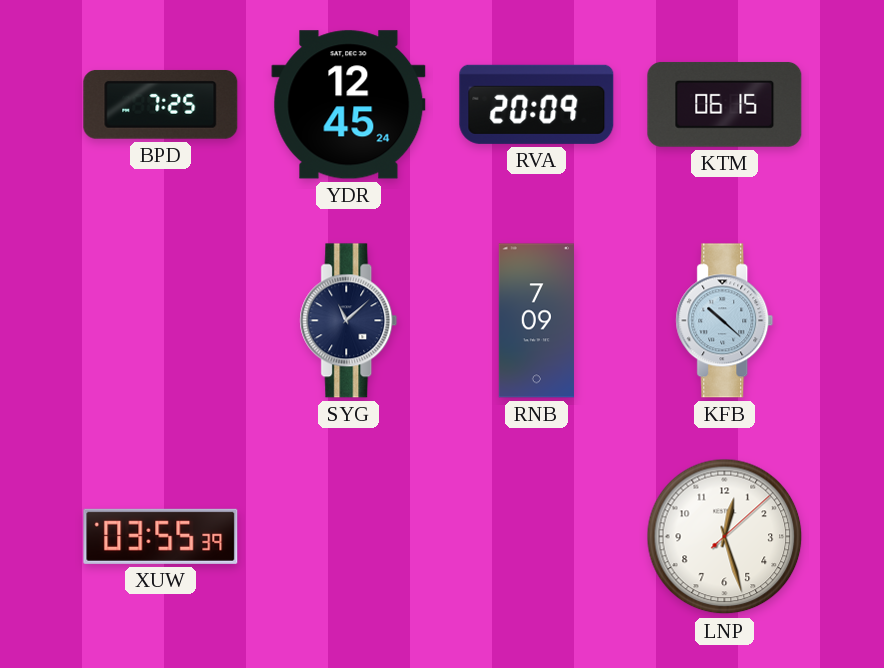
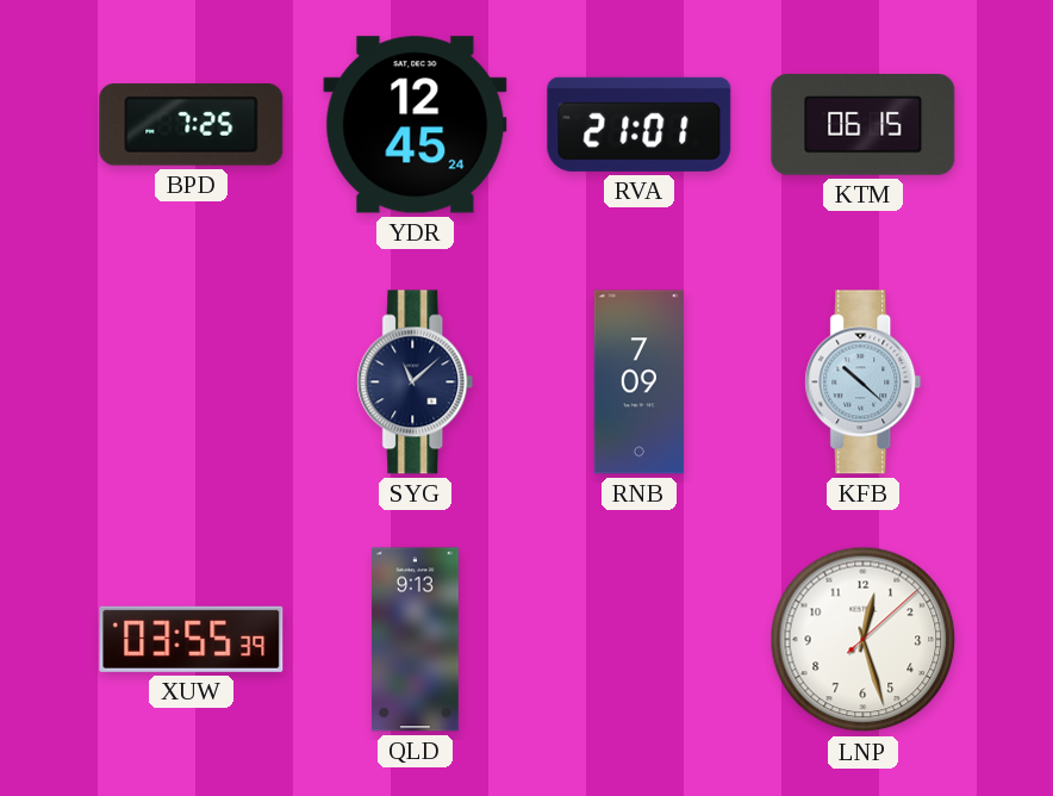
RVA: 20:09 -> 21:01 (640, 124)
QLD: none -> 9:13 (416, 640)
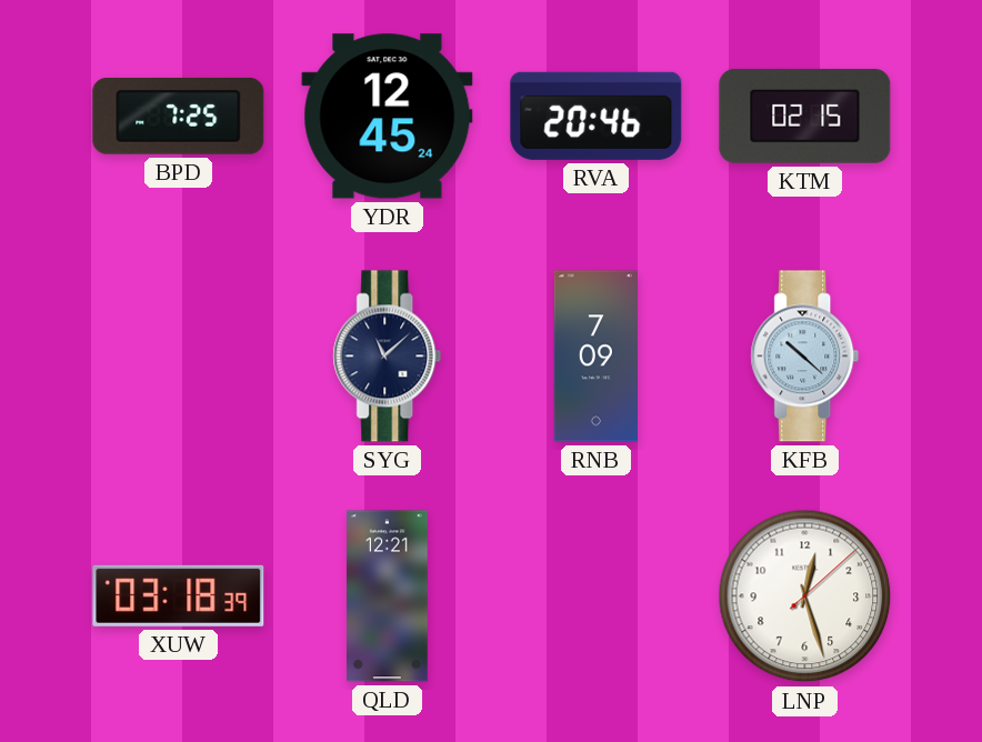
RVA: 21:01 -> 20:46 (597, 116)
KTM: 06:15 -> 02:15 (805, 116)
XUW: 03:55 -> 03:18 (179, 595)
QLD: 9:13 -> 12:21 (388, 596)
